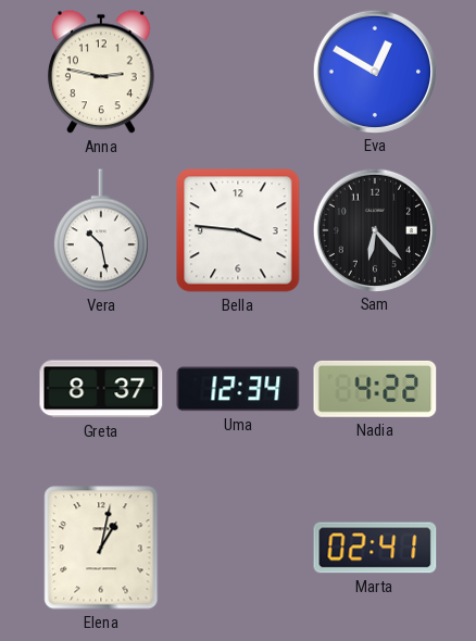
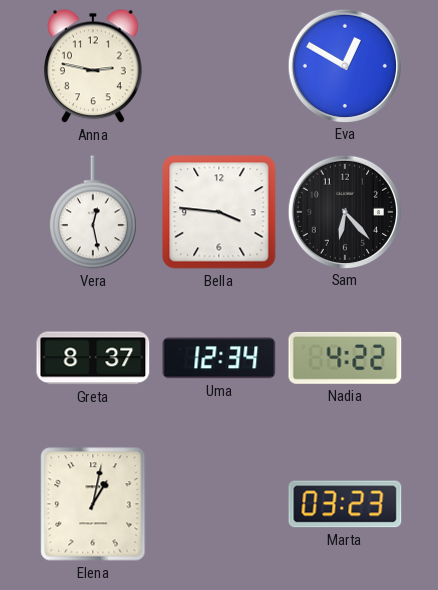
Vera: 10:28 -> 12:28 (94, 212)
Marta: 02:41 -> 03:23 (345, 504)
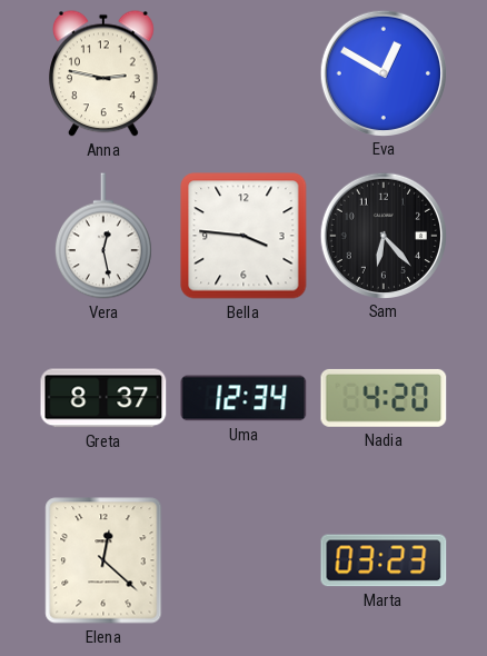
Nadia: 4:22 -> 4:20 (384, 398)
Elena: 1:02 -> 12:22 (103, 560)
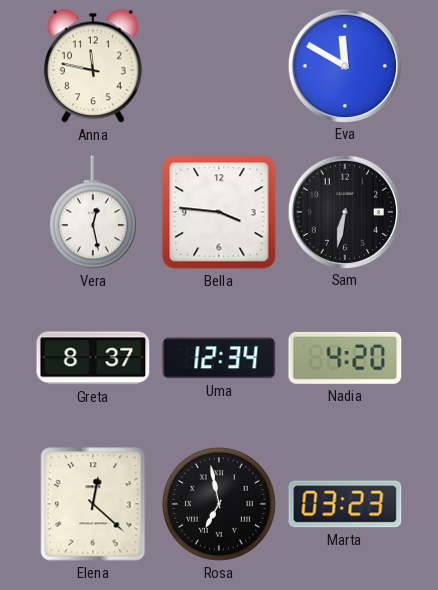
Anna: 2:47 -> 11:47 (94, 66)
Eva: 12:50 -> 11:50 (344, 65)
Sam: 6:23 -> 6:32 (344, 211)
Rosa: none -> 6:58 (219, 504)
